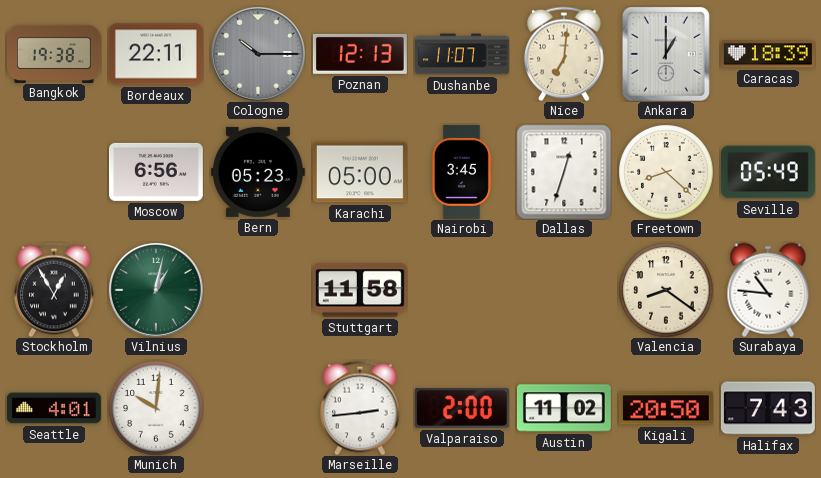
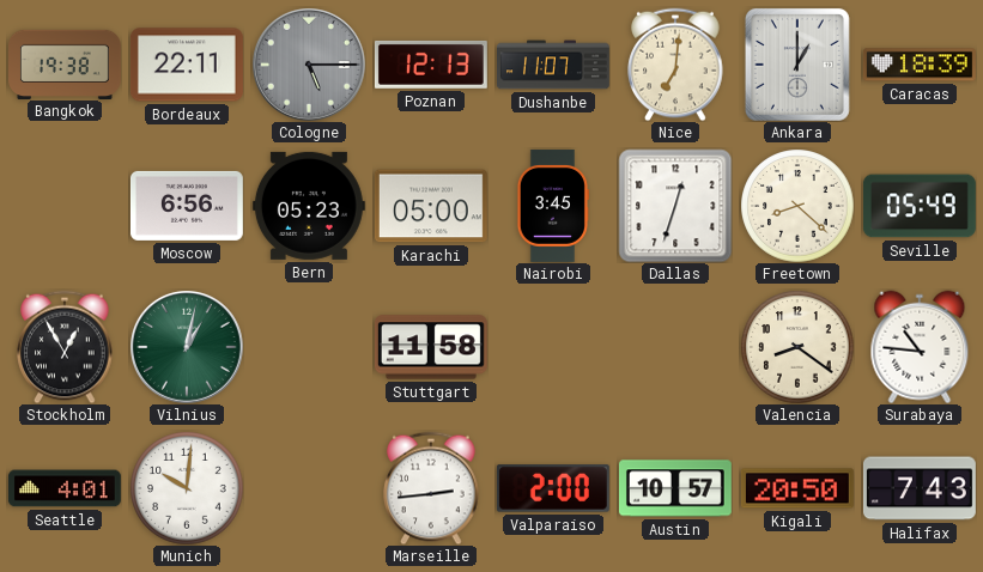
Cologne: 10:15 -> 5:15 (309, 65)
Austin: 11:02 -> 10:57 (675, 488)
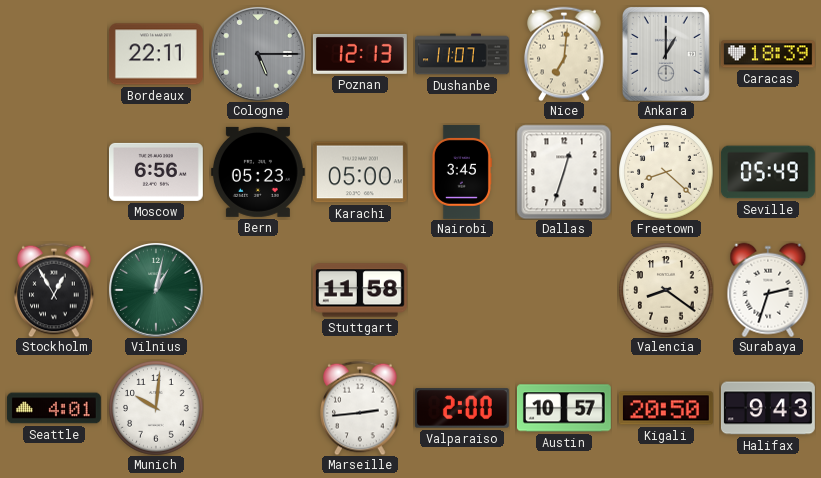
Bangkok: 19:38 -> none (66, 63)
Surabaya: 10:46 -> 2:33 (768, 290)
Halifax: 7:43 -> 9:43 (768, 408)
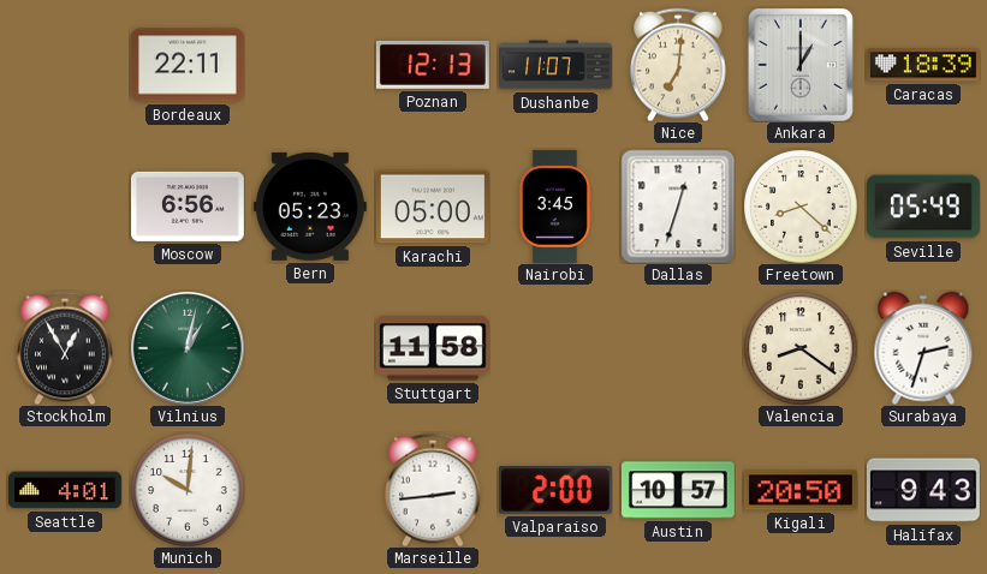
Cologne: 5:15 -> none (258, 54)
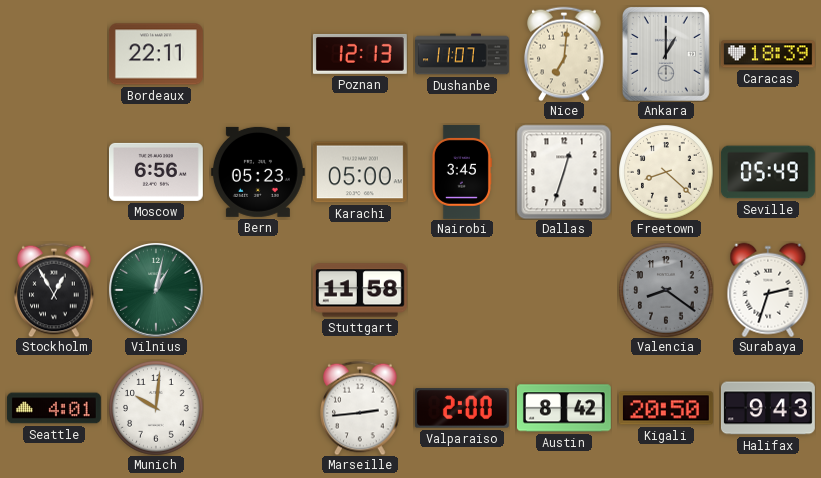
Valencia dial: cream -> grey (666, 290)
Austin: 10:57 -> 8:42 (564, 408)
